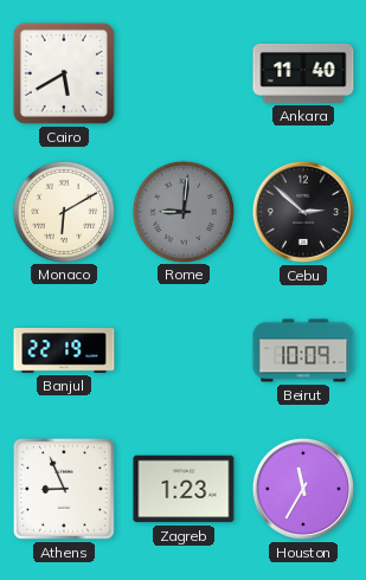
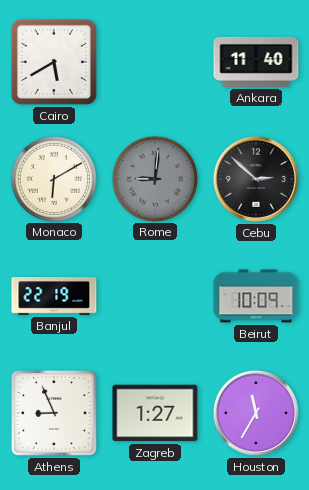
Zagreb: 1:23 -> 1:27 (155, 413)
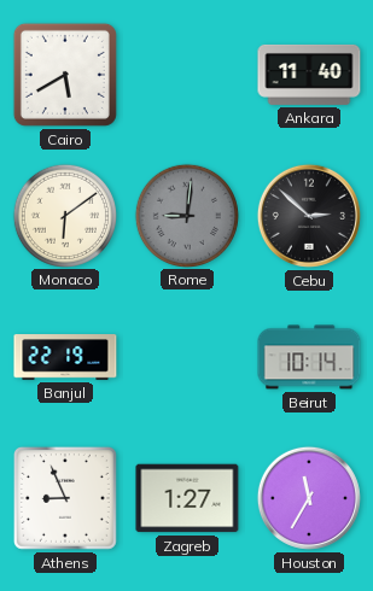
Monaco: 6:10 -> 6:09 (64, 215)
Beirut: 10:09 -> 10:14 (309, 357)
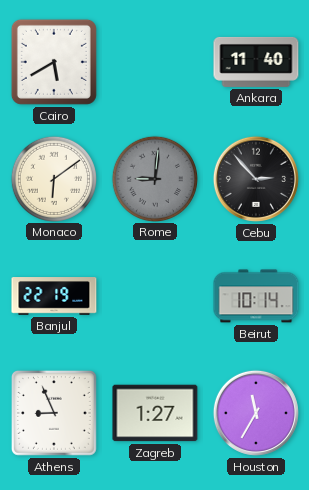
Cebu: 2:52 -> 2:53 (256, 179)
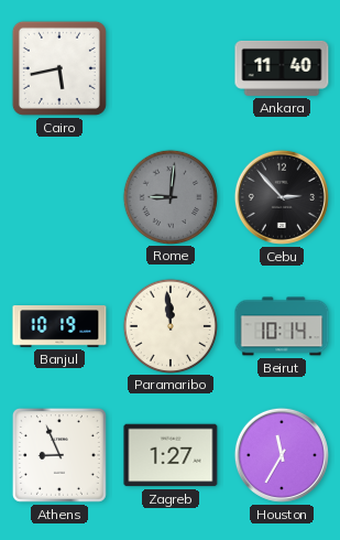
Cairo: 5:40 -> 5:43 (59, 68)
Monaco: 6:09 -> none (53, 178)
Banjul: 22:19 -> 10:19 (59, 326)
Paramaribo: none -> 11:59 (169, 325)
